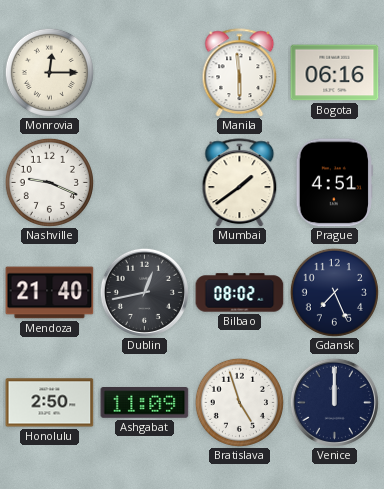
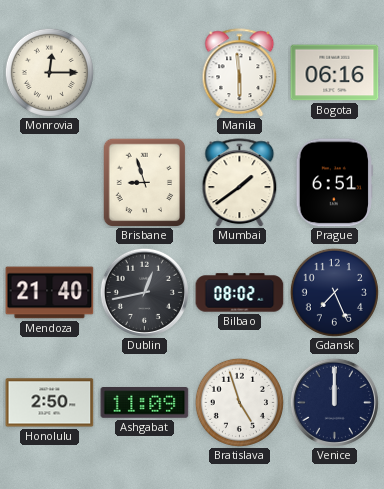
Nashville: 9:19 -> none (49, 182)
Brisbane: none -> 8:57 (145, 182)
Prague: 4:51 -> 6:51 (334, 183)
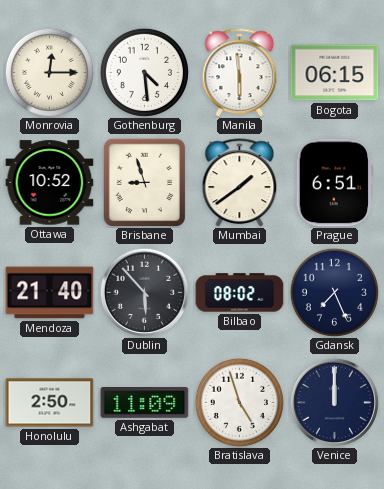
Gothenburg: none -> 4:29 (144, 72)
Bogota: 06:16 -> 06:15 (335, 73)
Ottawa: none -> 10:52 (50, 183)
Dublin: 12:43 -> 5:53 (144, 292)
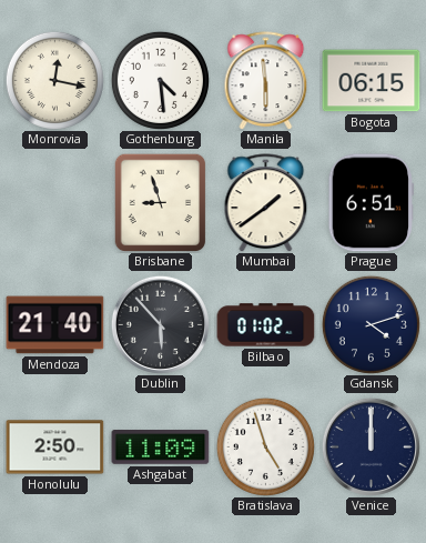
Monrovia: 12:15 -> 12:17 (54, 80)
Ottawa: 10:52 -> none (50, 183)
Bilbao: 08:02 -> 01:02 (266, 325)
Gdansk: 7:26 -> 4:12 (371, 324)
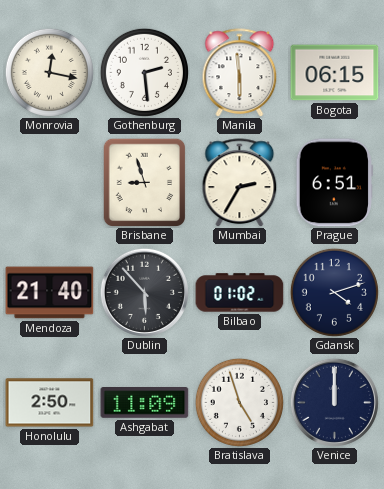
Gothenburg: 4:29 -> 2:29 (144, 72)
Mumbai: 1:39 -> 2:35 (240, 183)
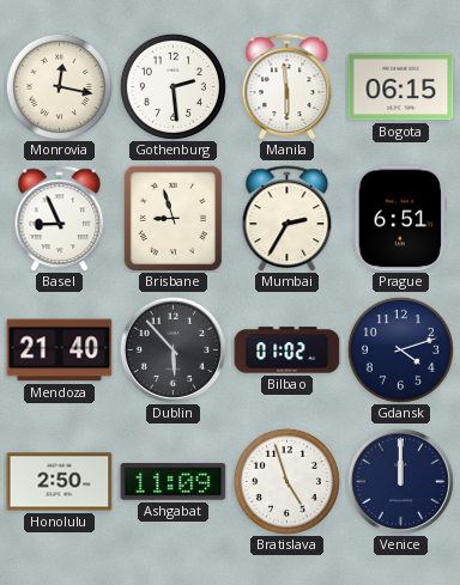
Basel: none -> 8:56 (60, 219)
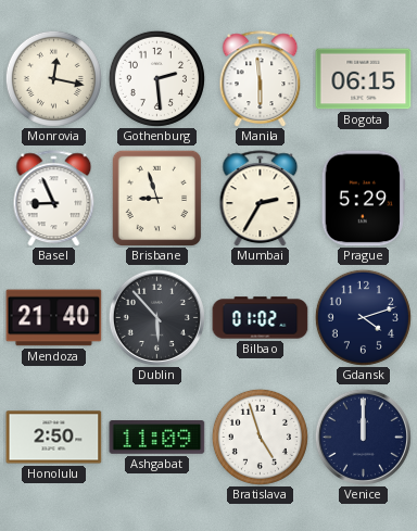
Prague: 6:51 -> 5:29 (363, 199)
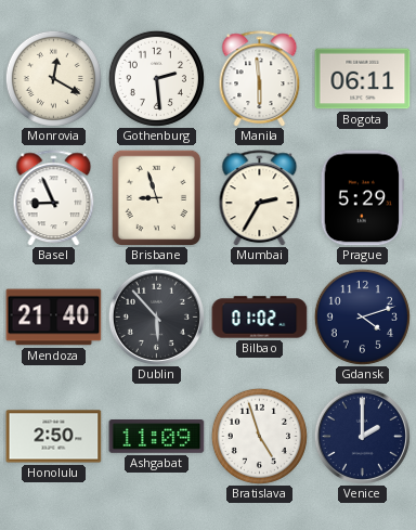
Monrovia: 12:17 -> 12:20 (53, 78)
Bogota: 06:15 -> 06:11 (363, 79)
Venice: 12:00 -> 2:00 (362, 436)
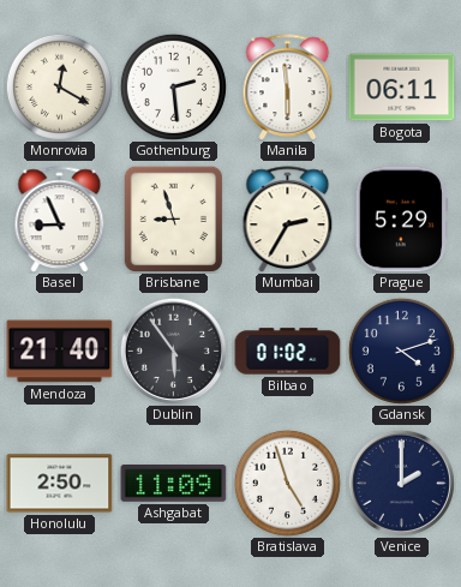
Dublin: 5:53 -> 5:54 (173, 351)
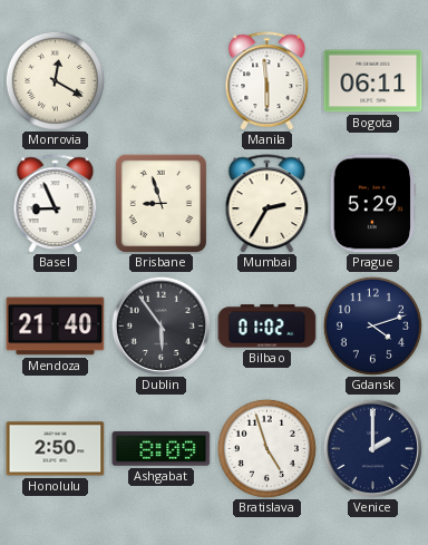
Gothenburg: 2:29 -> none (173, 86)
Ashgabat: 11:09 -> 8:09 (162, 449)
